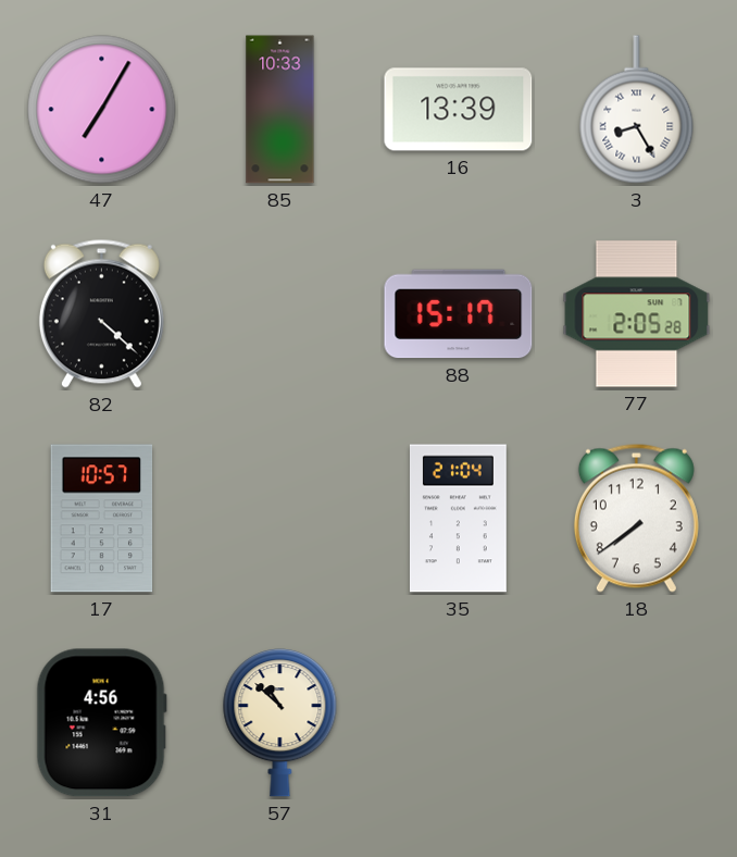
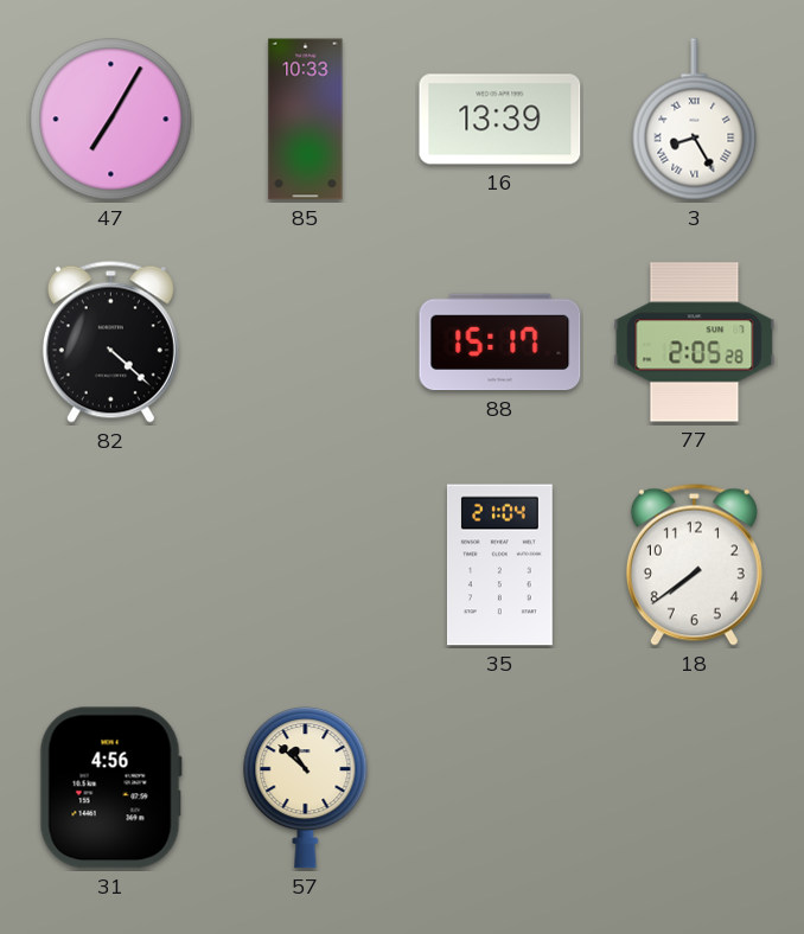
17: 10:57 -> none (102, 519)
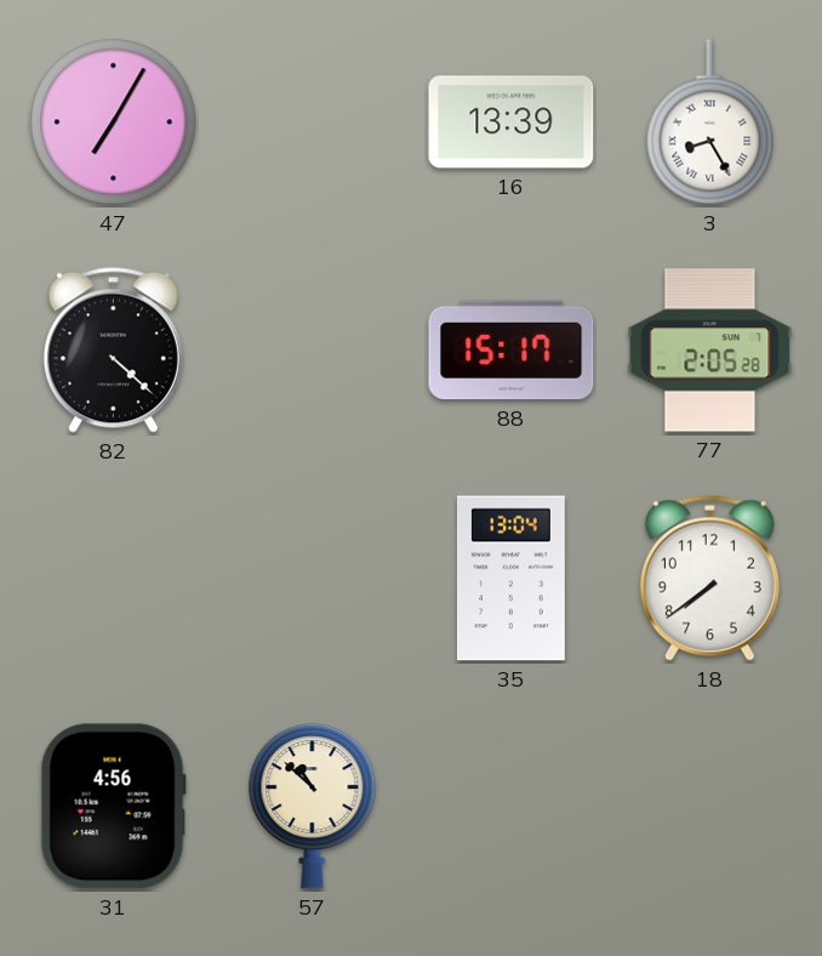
85: 10:33 -> none (306, 120)
35: 21:04 -> 13:04 (510, 579)
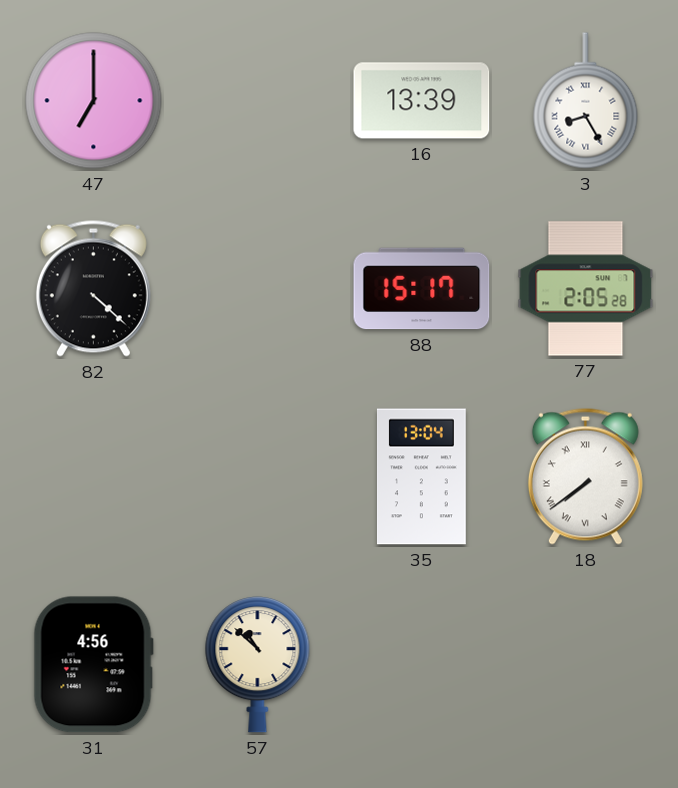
47: 7:05 -> 7:00 (94, 101)
18 numerals: Arabic -> Roman (585, 476)
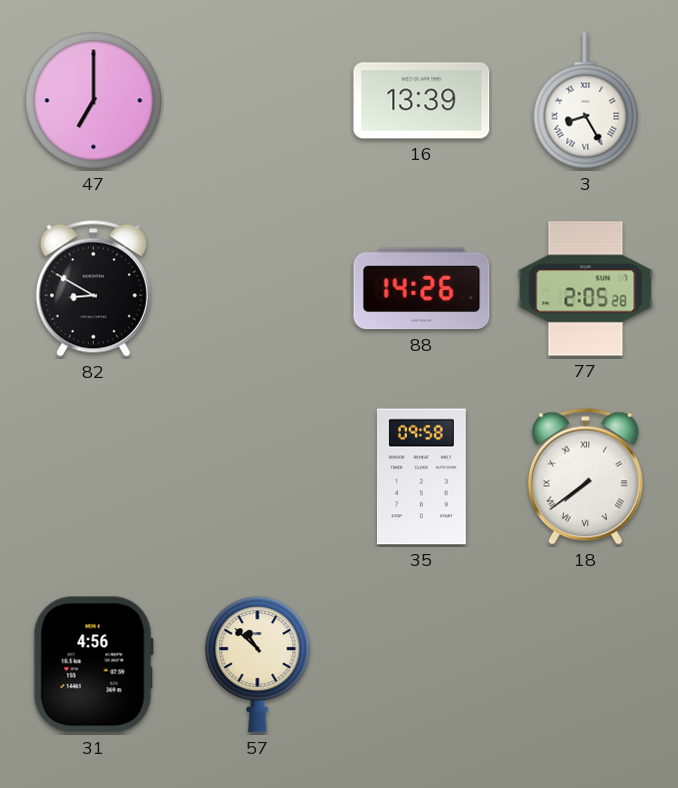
82: 4:22 -> 8:50 (93, 288)
88: 15:17 -> 14:26 (422, 289)
35: 13:04 -> 09:58 (421, 477)
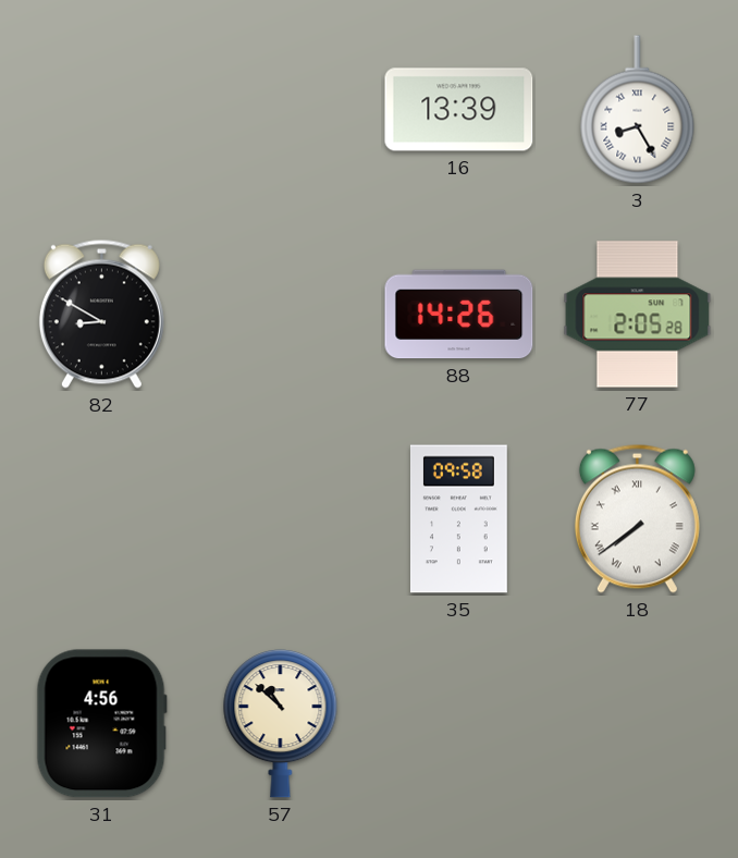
47: 7:00 -> none (94, 101)
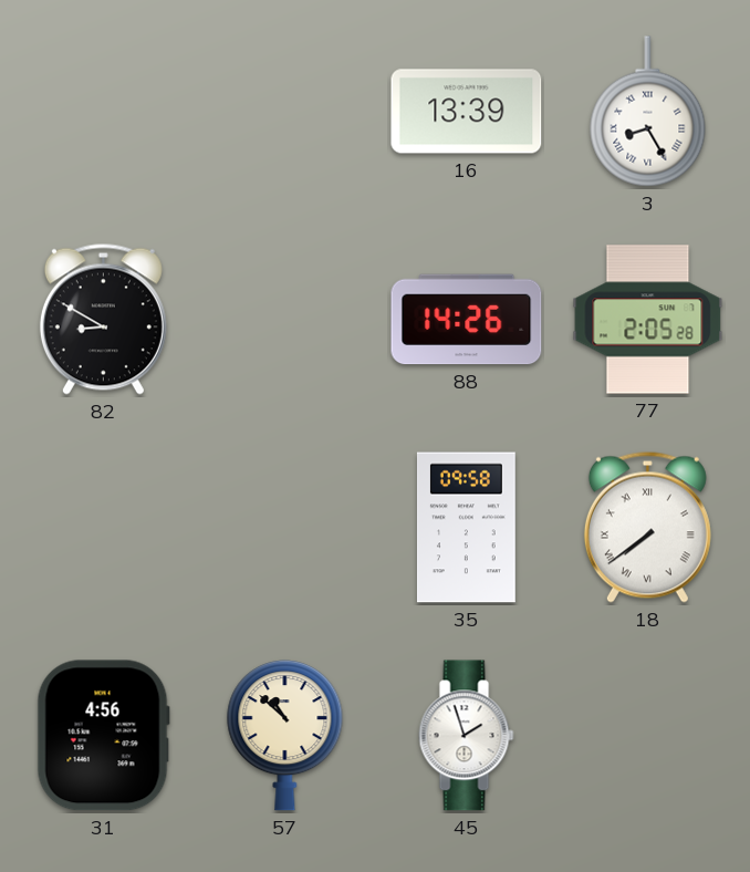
45: none -> 1:57 (467, 736)
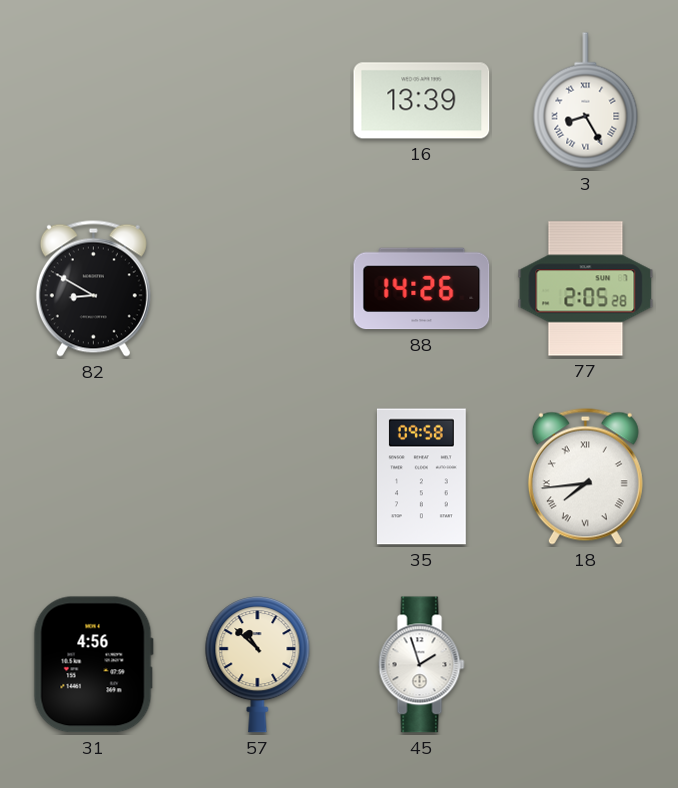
18: 7:39 -> 7:44 (585, 476)
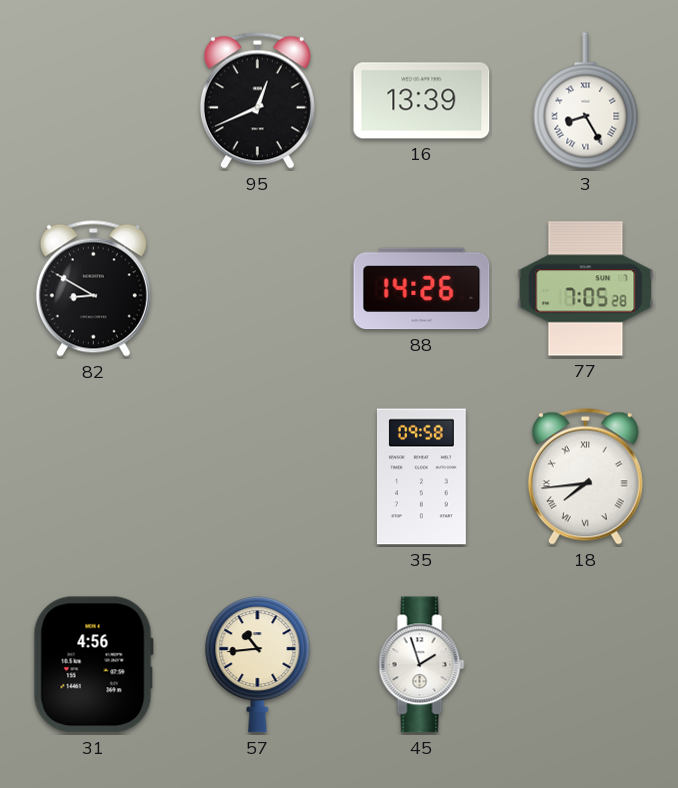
95: none -> 12:41 (257, 100)
77: 2:05 -> 7:05 (586, 289)
57: 10:52 -> 10:44 (258, 665)
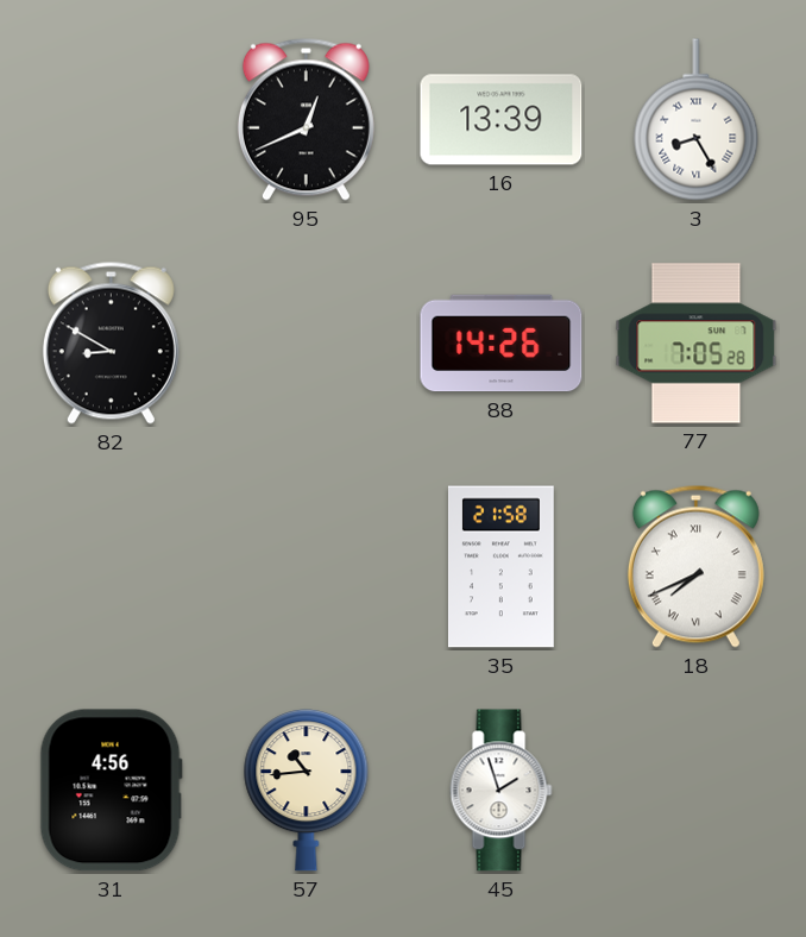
35: 09:58 -> 21:58 (500, 567)
18: 7:44 -> 7:41 (695, 566)
